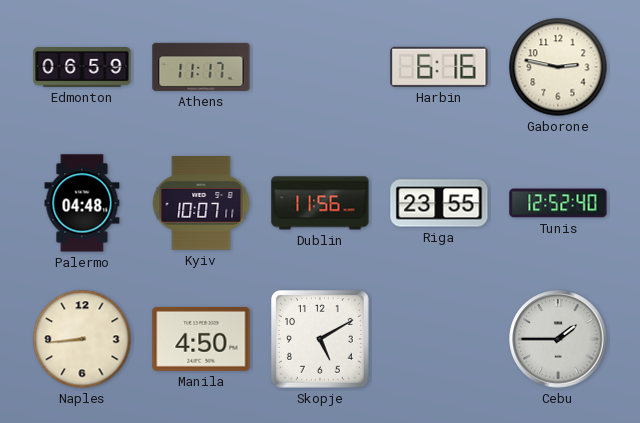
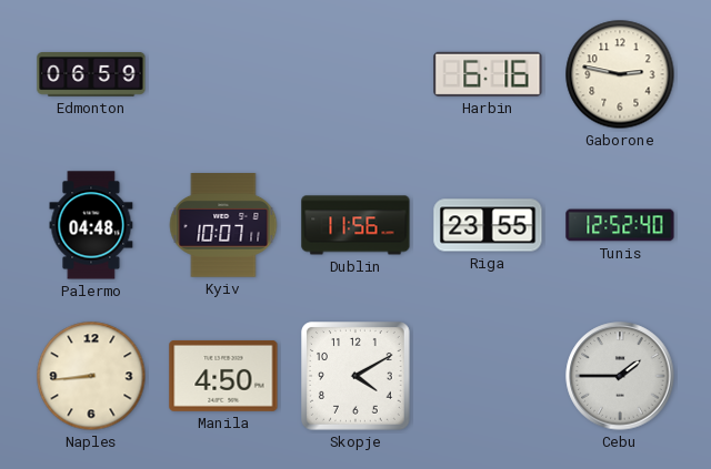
Athens: 11:17 -> none (201, 67)
Skopje: 5:10 -> 4:10 (357, 377)
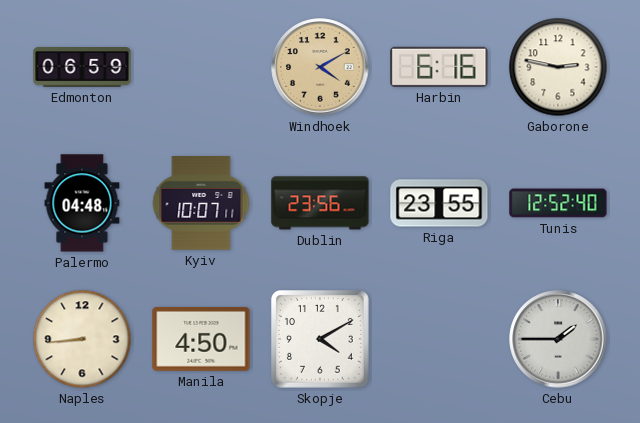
Windhoek: none -> 4:10 (320, 67)
Dublin: 11:56 -> 23:56 (320, 203)
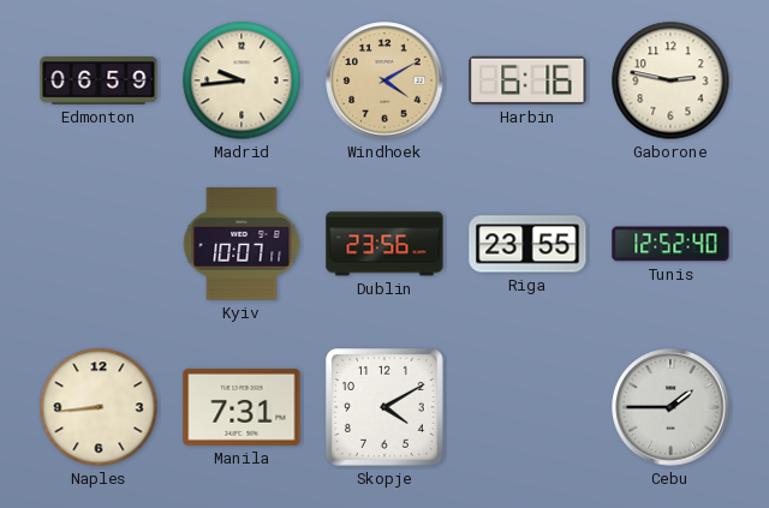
Madrid: none -> 9:44 (242, 80)
Palermo: 04:48 -> none (82, 203)
Manila: 4:50 -> 7:31 (242, 407)
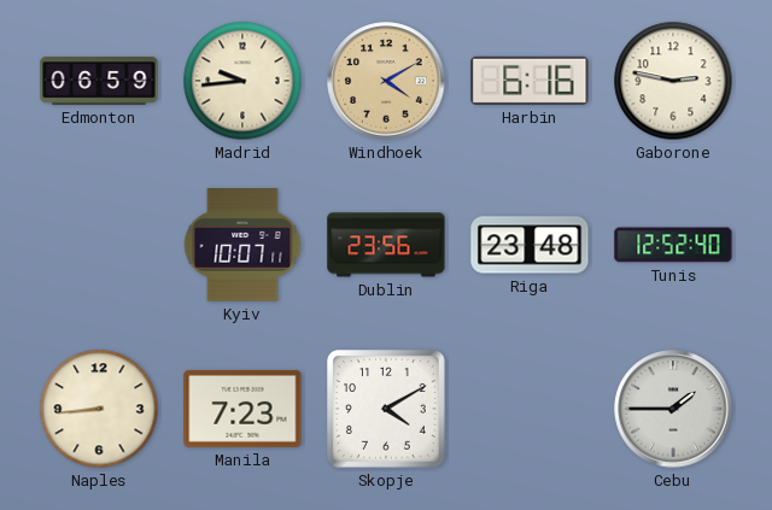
Riga: 23:55 -> 23:48 (530, 245)
Manila: 7:31 -> 7:23 (242, 409)
